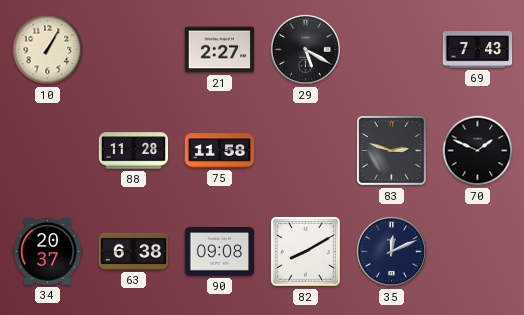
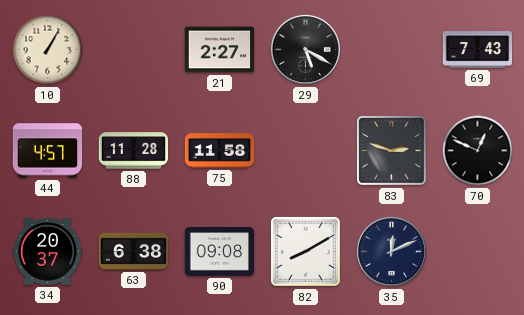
44: none -> 4:57 (48, 151)
70: 1:49 -> 12:49 (478, 151)
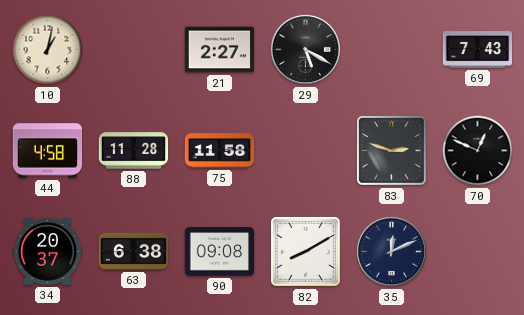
10: 1:05 -> 1:02 (48, 50)
44: 4:57 -> 4:58 (48, 151)
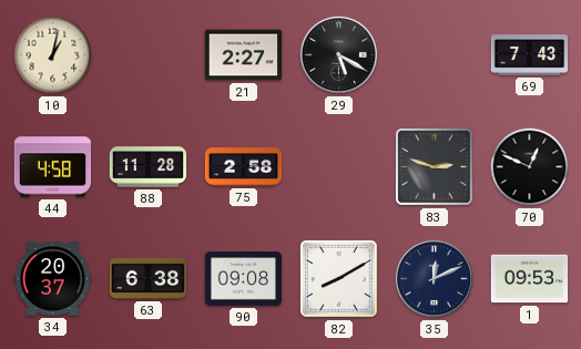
75: 11:58 -> 2:58 (244, 167)
1: none -> 09:53 (530, 279)
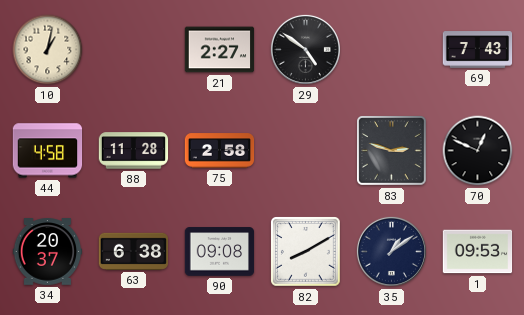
29: 5:20 -> 4:51 (305, 49)
35: 12:11 -> 1:09 (391, 251)
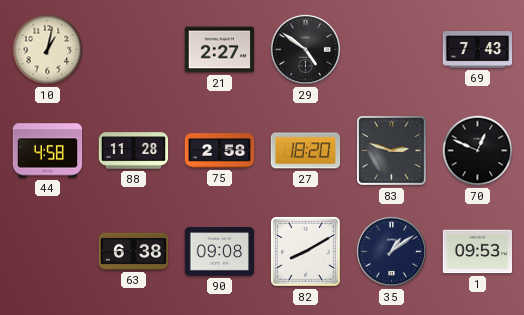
27: none -> 18:20 (306, 151)
34: 20:37 -> none (48, 252)
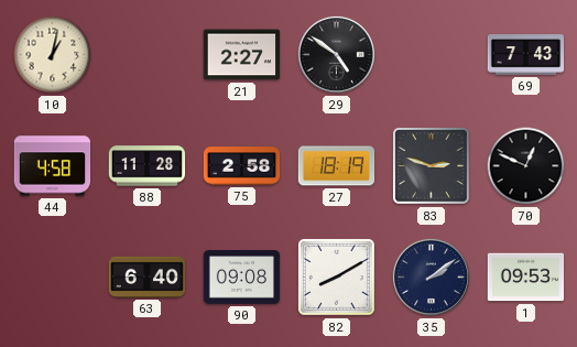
27: 18:20 -> 18:19 (337, 166)
63: 6:38 -> 6:40 (146, 276)
35: 1:09 -> 2:09 (431, 276)
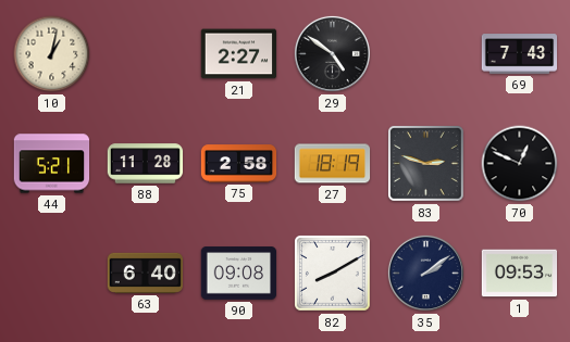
44: 4:58 -> 5:21 (52, 164)
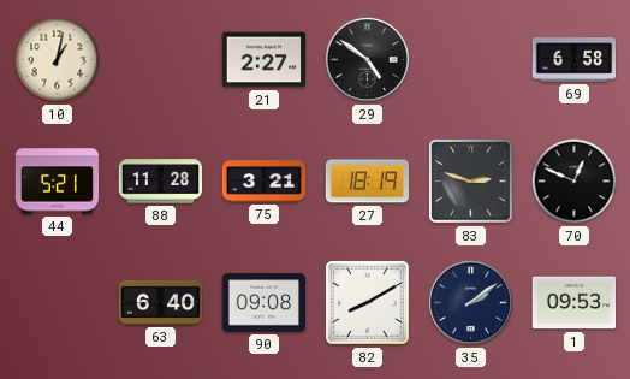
69: 7:43 -> 6:58 (575, 60)
75: 2:58 -> 3:21 (265, 182)
